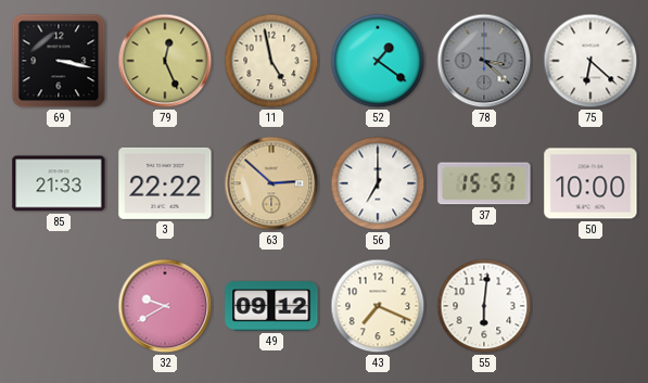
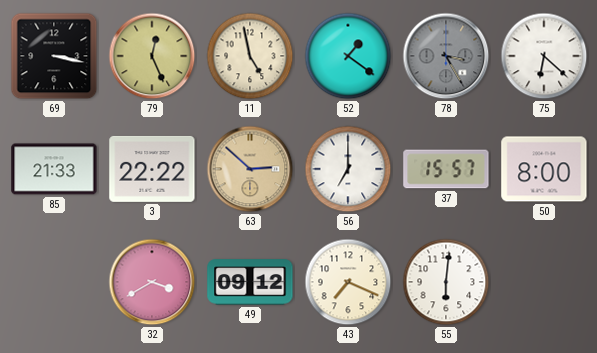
78: 3:22 -> 3:25 (446, 56)
50: 10:00 -> 8:00 (544, 169)
32: 9:40 -> 3:40 (152, 282)
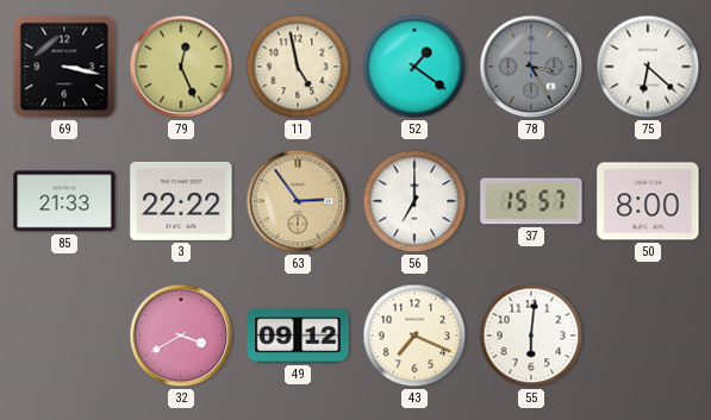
63: 2:52 -> 2:54 (298, 201)
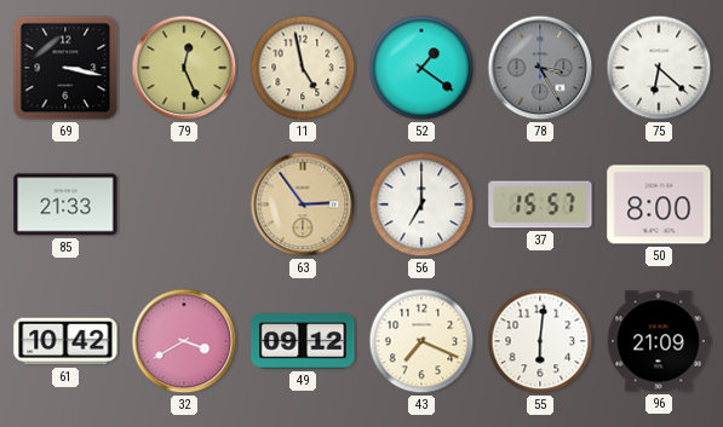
3: 22:22 -> none (181, 201)
61: none -> 10:42 (65, 341)
96: none -> 21:09 (659, 341)
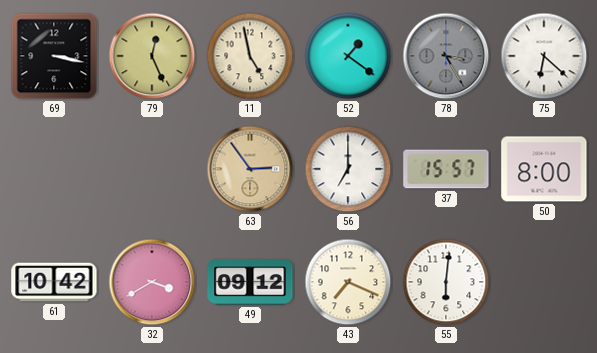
85: 21:33 -> none (65, 204)
96: 21:09 -> none (659, 341)
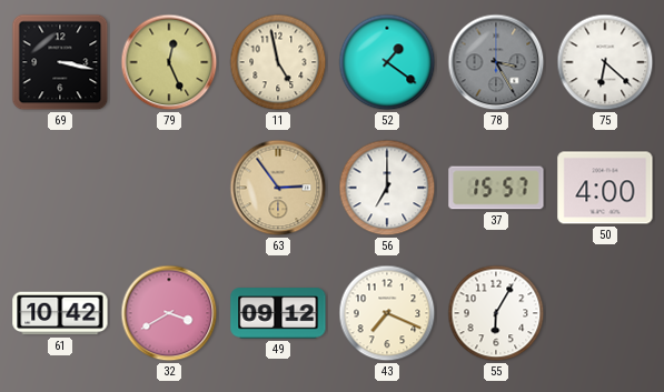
50: 8:00 -> 4:00 (605, 188)
55: 6:01 -> 6:05 (496, 313)
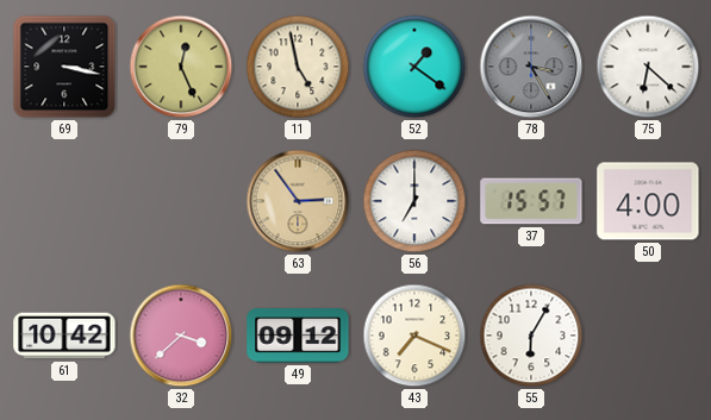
32: 3:40 -> 3:38 (181, 336)
